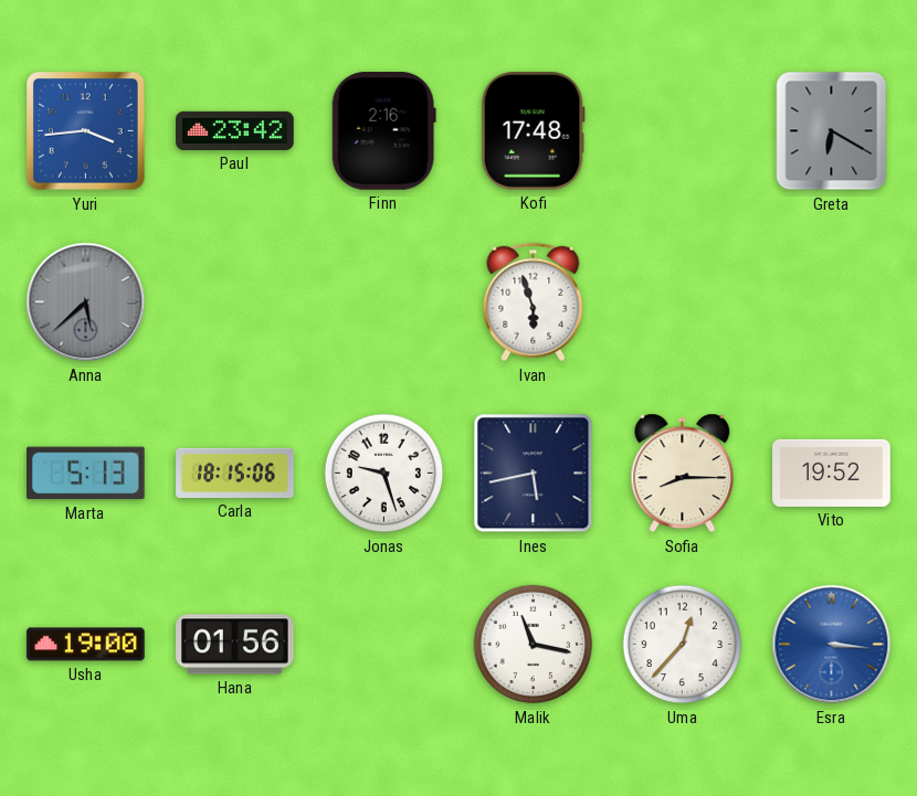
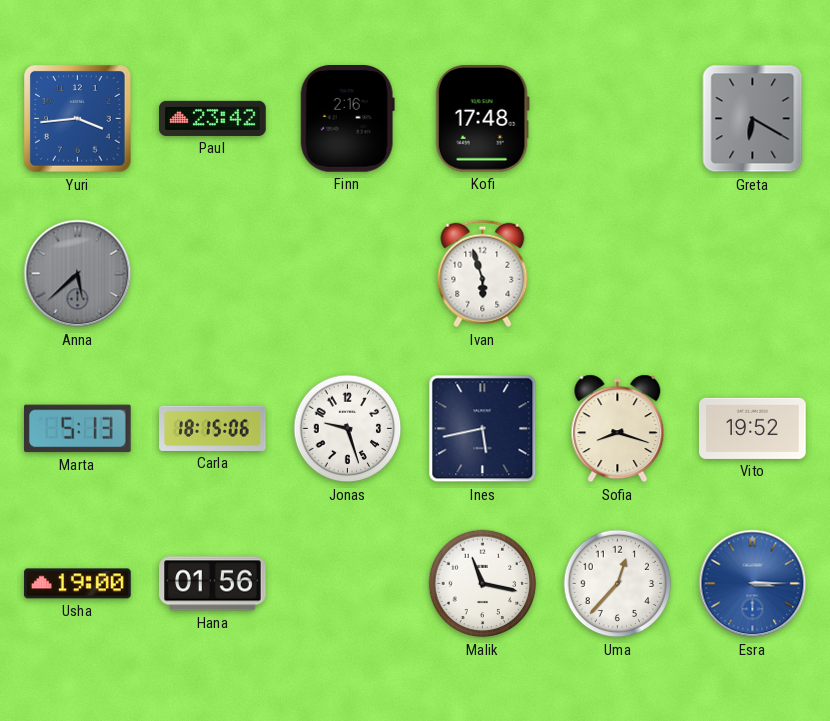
Sofia: 8:15 -> 8:18 (618, 429)
Esra: 3:16 -> 3:15 (753, 584)
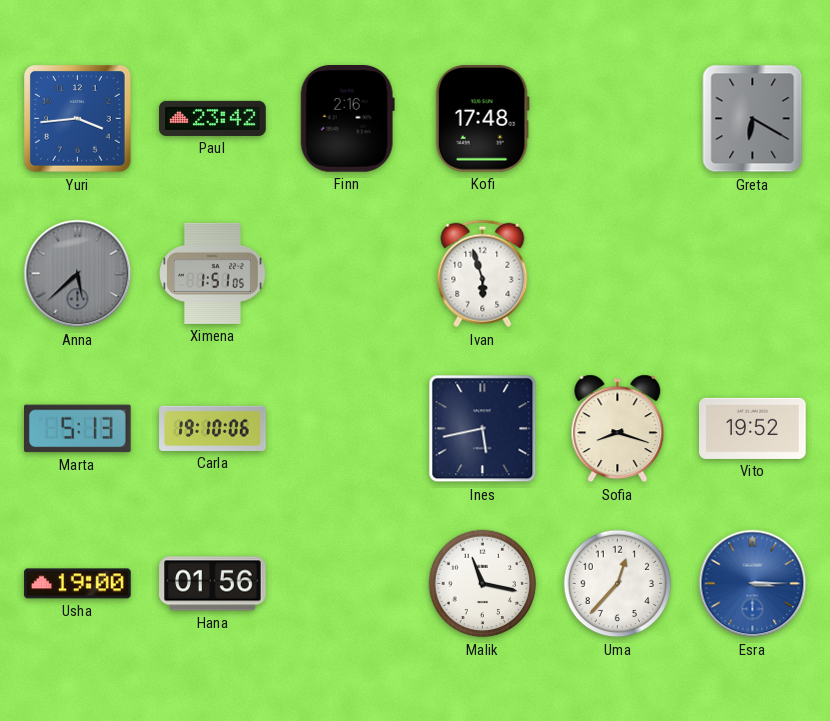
Ximena: none -> 1:51 (213, 273)
Carla: 18:15 -> 19:10 (213, 428)
Jonas: 9:27 -> none (348, 429)
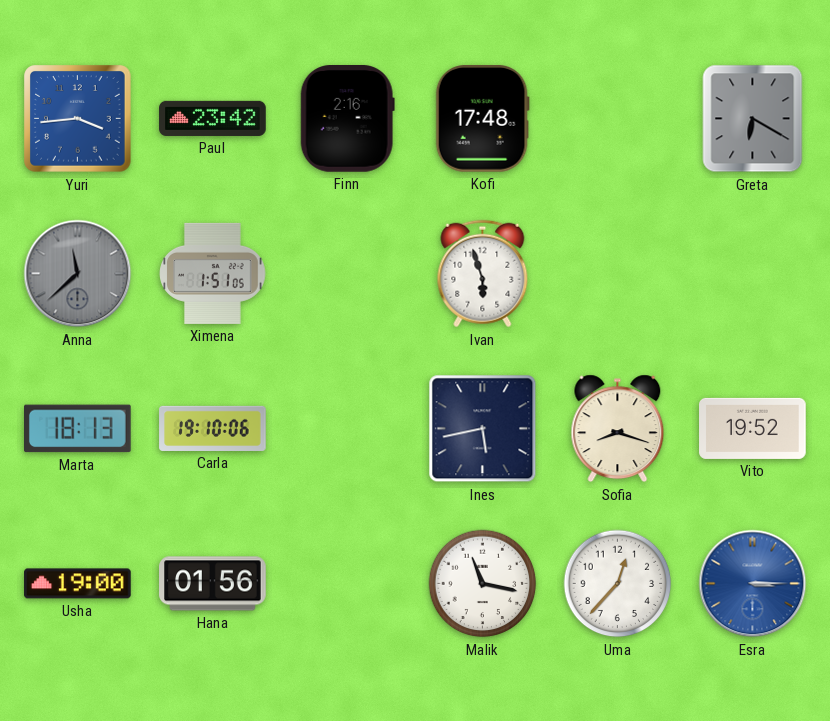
Anna: 5:38 -> 11:38 (78, 274)
Marta: 5:13 -> 18:13 (78, 429)
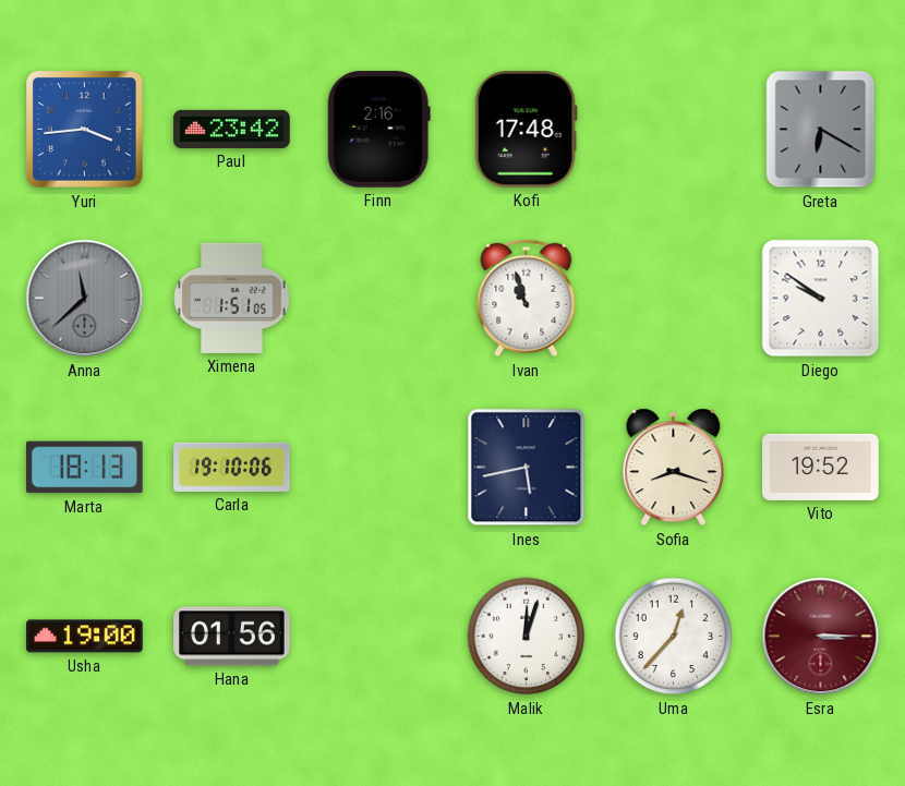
Ivan: 5:57 -> 10:57 (527, 299)
Diego: none -> 9:51 (821, 299)
Malik: 11:17 -> 12:03 (527, 637)
Esra dial: blue -> burgundy (821, 637)
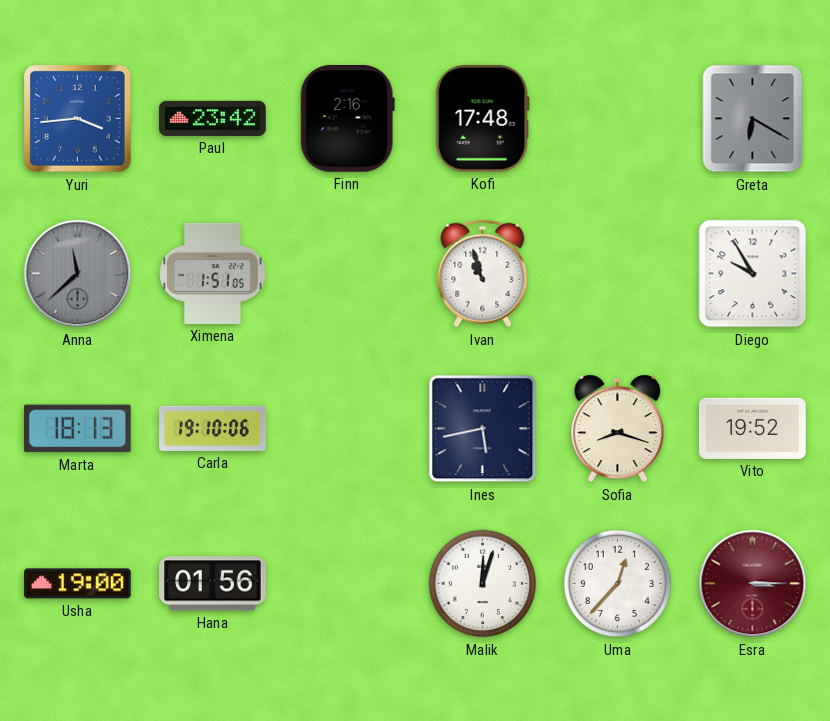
Diego: 9:51 -> 9:55 (753, 274)
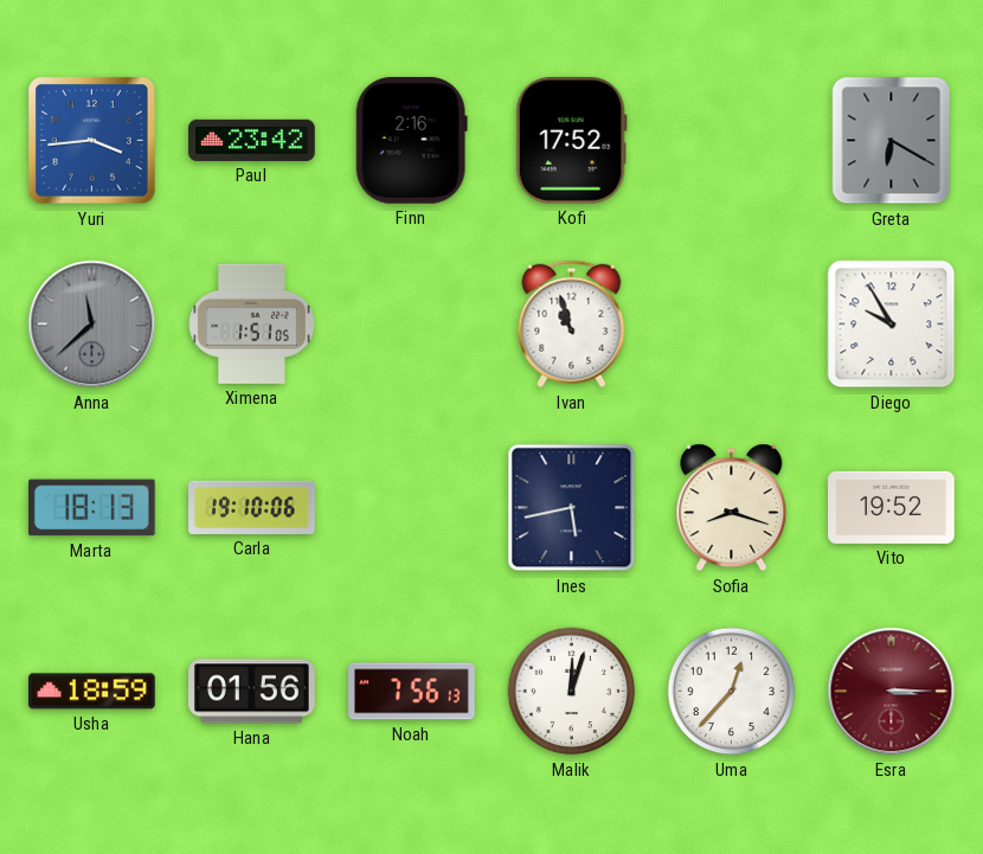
Kofi: 17:48 -> 17:52 (571, 141)
Usha: 19:00 -> 18:59 (92, 692)
Noah: none -> 7:56 (412, 692)
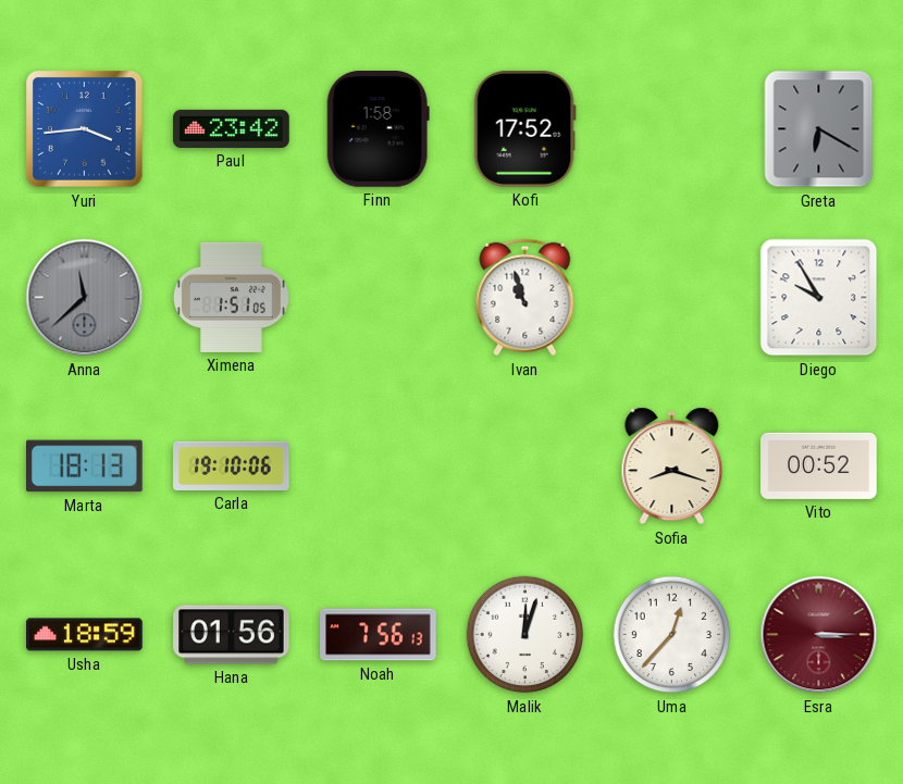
Finn: 2:16 -> 1:58 (378, 129)
Ines: 5:43 -> none (572, 508)
Vito: 19:52 -> 00:52 (819, 465)
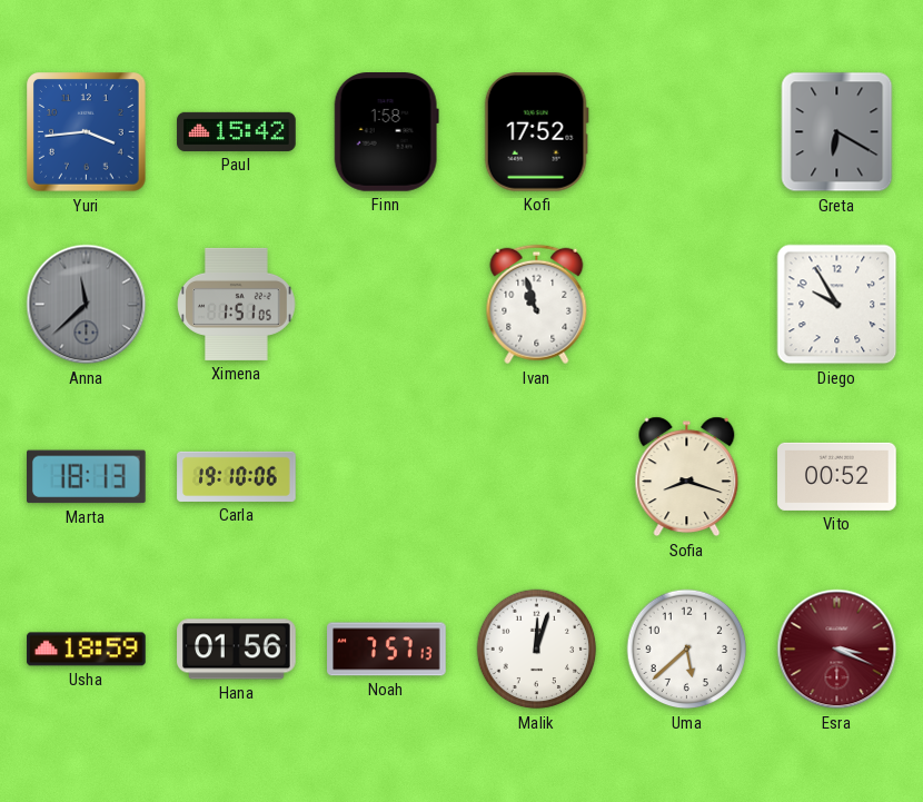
Paul: 23:42 -> 15:42 (237, 131)
Noah: 7:56 -> 7:57 (387, 650)
Uma: 12:37 -> 5:38 (687, 650)
Esra: 3:15 -> 3:19 (837, 650)
